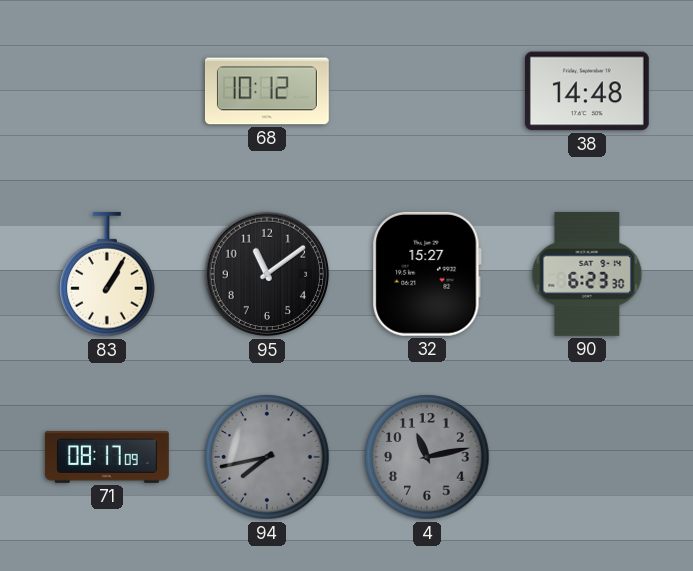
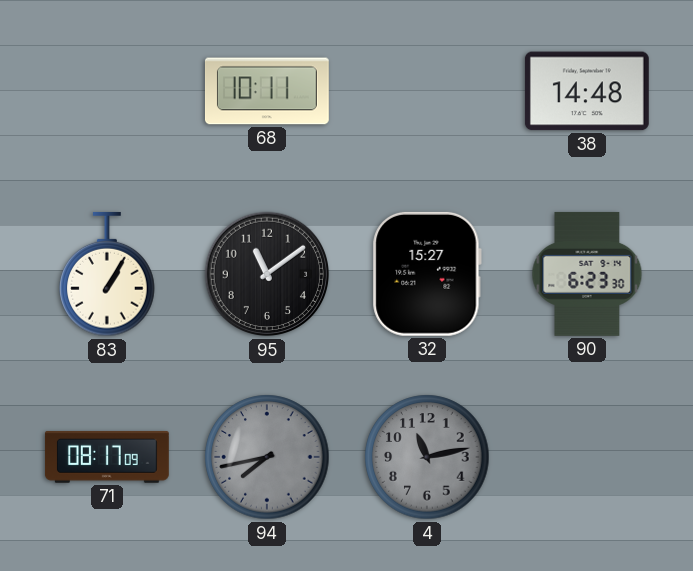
68: 10:12 -> 10:11 (267, 91)
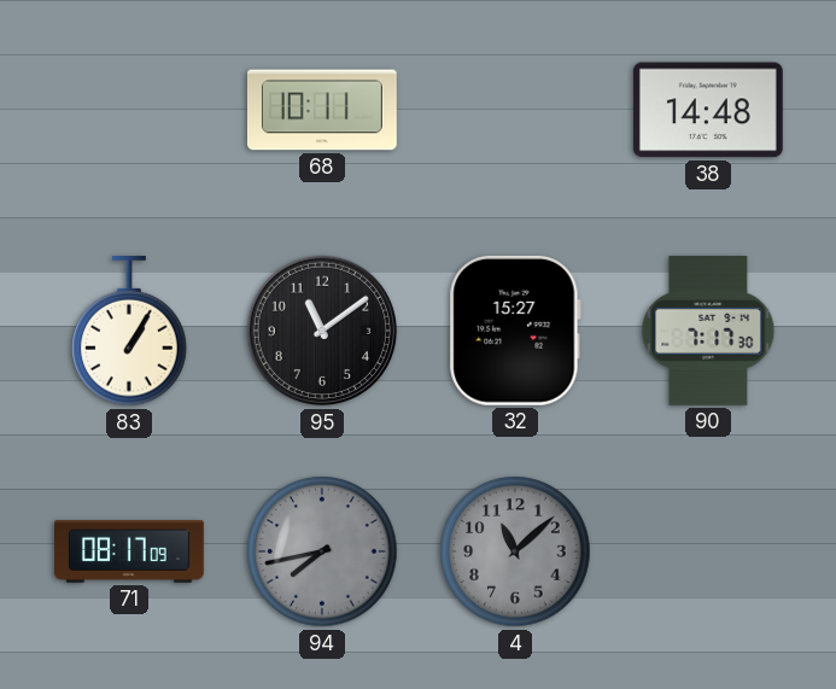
90: 6:23 -> 7:17 (708, 331)
4: 11:13 -> 11:08 (515, 551)
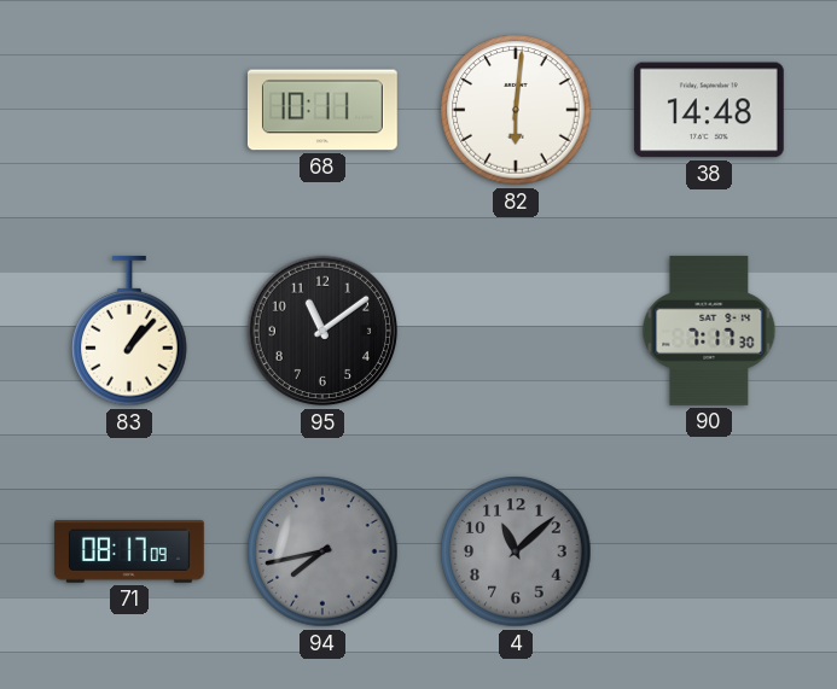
82: none -> 6:01 (516, 110)
83: 1:05 -> 1:07 (129, 331)
32: 15:27 -> none (515, 331)
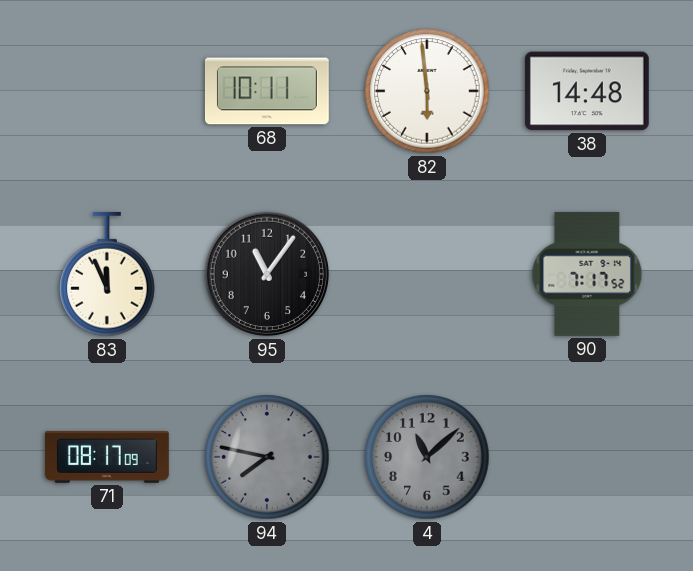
82: 6:01 -> 5:59 (427, 91)
83: 1:07 -> 11:56 (107, 274)
95: 11:09 -> 11:06 (267, 274)
90: 7:17:30 -> 7:17:52 (587, 274)
94: 7:43 -> 7:47 (267, 457)
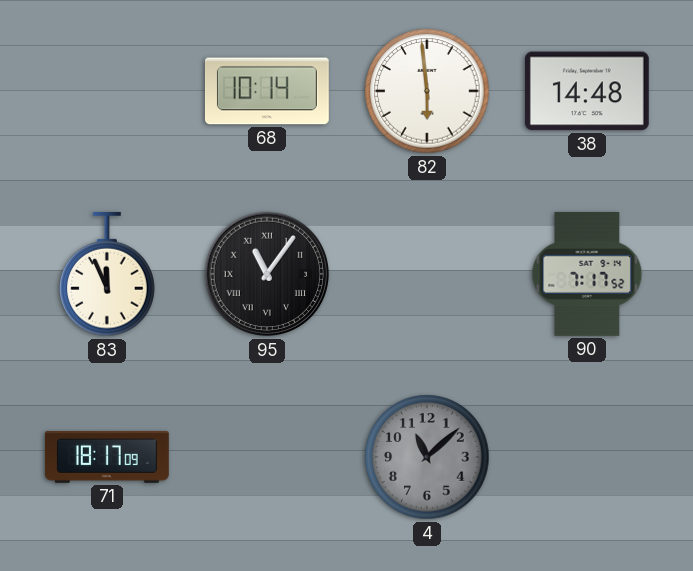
68: 10:11 -> 10:14 (267, 91)
95 numerals: Arabic -> Roman (267, 274)
71: 08:17 -> 18:17 (107, 457)
94: 7:47 -> none (267, 457)
